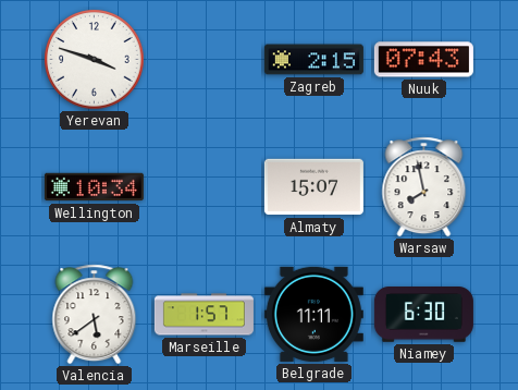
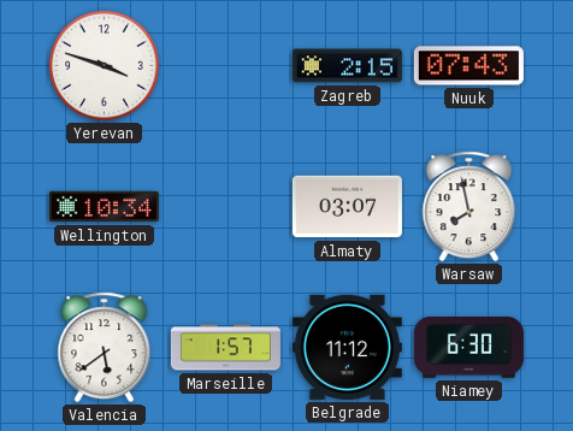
Almaty: 15:07 -> 03:07 (347, 207)
Belgrade: 11:11 -> 11:12 (347, 347)
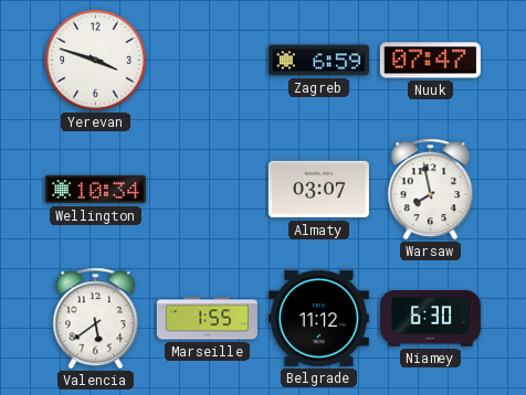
Zagreb: 2:15 -> 6:59 (318, 61)
Nuuk: 07:43 -> 07:47 (430, 61)
Marseille: 1:57 -> 1:55 (207, 319)
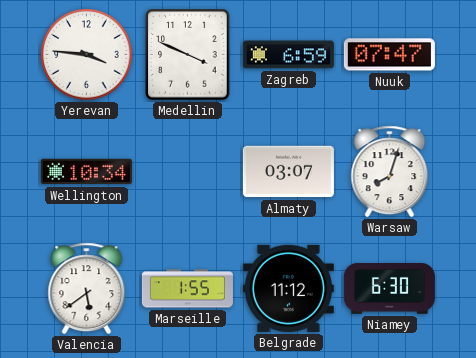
Yerevan: 3:48 -> 3:46 (87, 55)
Medellin: none -> 3:49 (188, 55)
Warsaw: 7:58 -> 8:03 (390, 172)
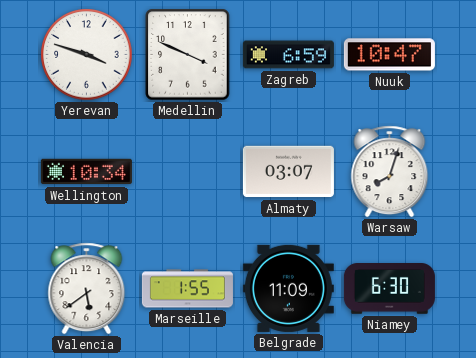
Yerevan: 3:46 -> 3:48 (87, 55)
Nuuk: 07:47 -> 10:47 (389, 55)
Belgrade: 11:12 -> 11:09 (288, 288)
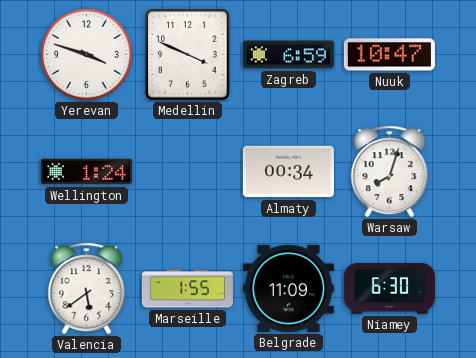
Wellington: 10:34 -> 1:24 (86, 172)
Almaty: 03:07 -> 00:34 (288, 172)
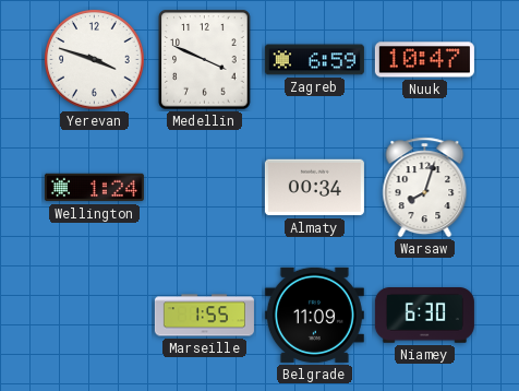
Valencia: 5:39 -> none (87, 289)
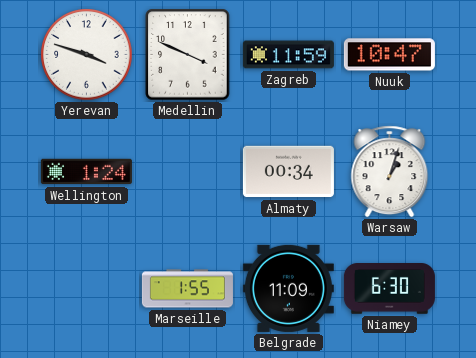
Zagreb: 6:59 -> 11:59 (288, 55)
Warsaw: 8:03 -> 1:03 (390, 172)
